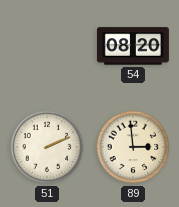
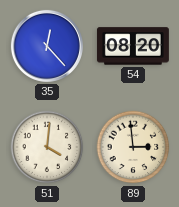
35: none -> 12:23 (47, 46)
51: 2:11 -> 4:01 (47, 147)
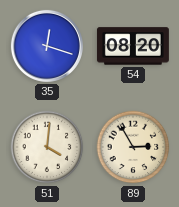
35: 12:23 -> 12:18 (47, 46)
89: 2:59 -> 2:55 (133, 147)
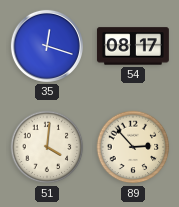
54: 08:20 -> 08:17 (133, 46)
89: 2:55 -> 2:53 (133, 147)
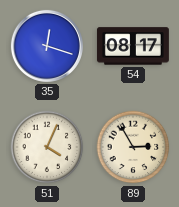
51: 4:01 -> 4:04 (47, 147)
89: 2:53 -> 2:55 (133, 147)
